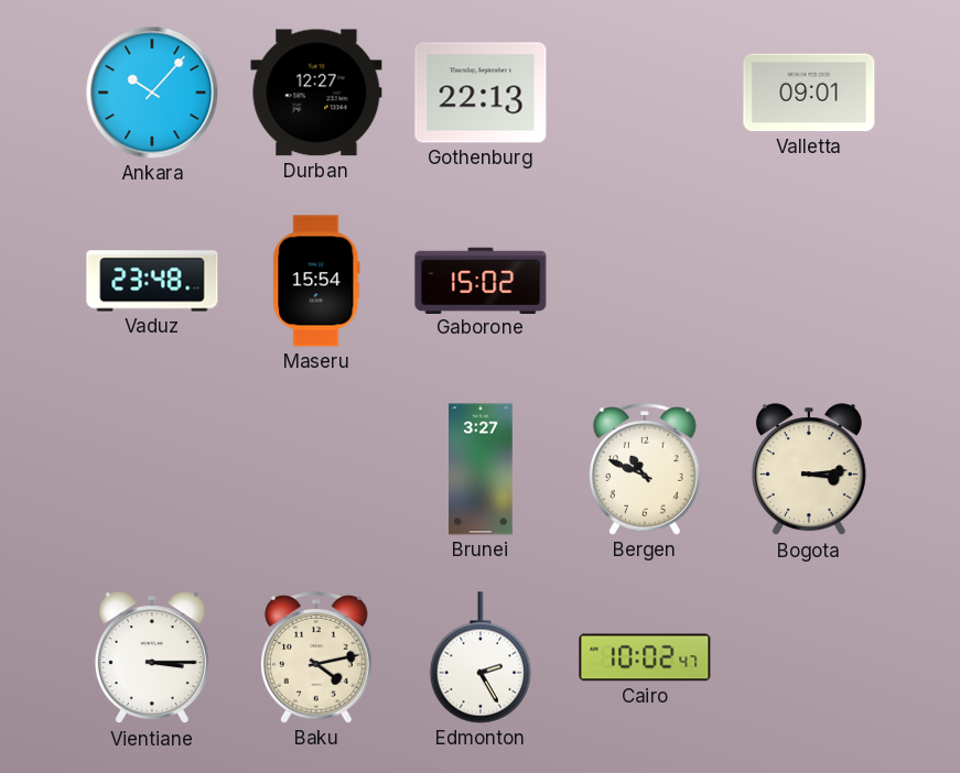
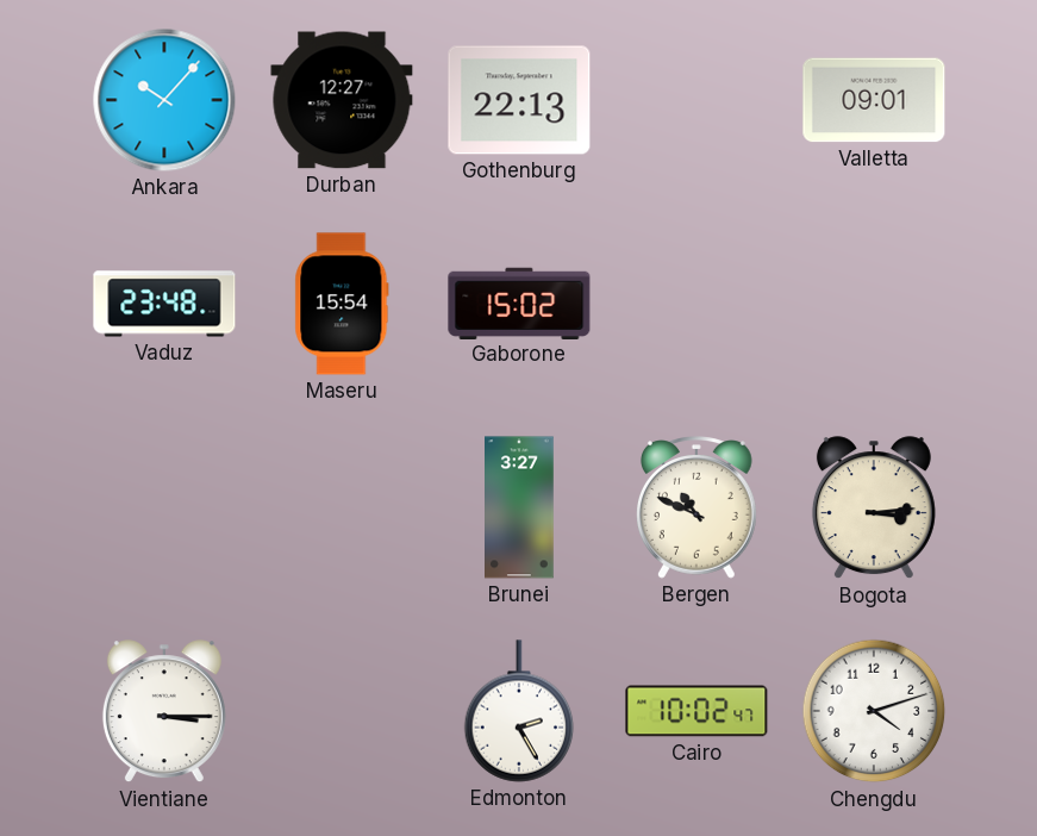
Baku: 4:13 -> none (317, 657)
Chengdu: none -> 4:12 (874, 711)
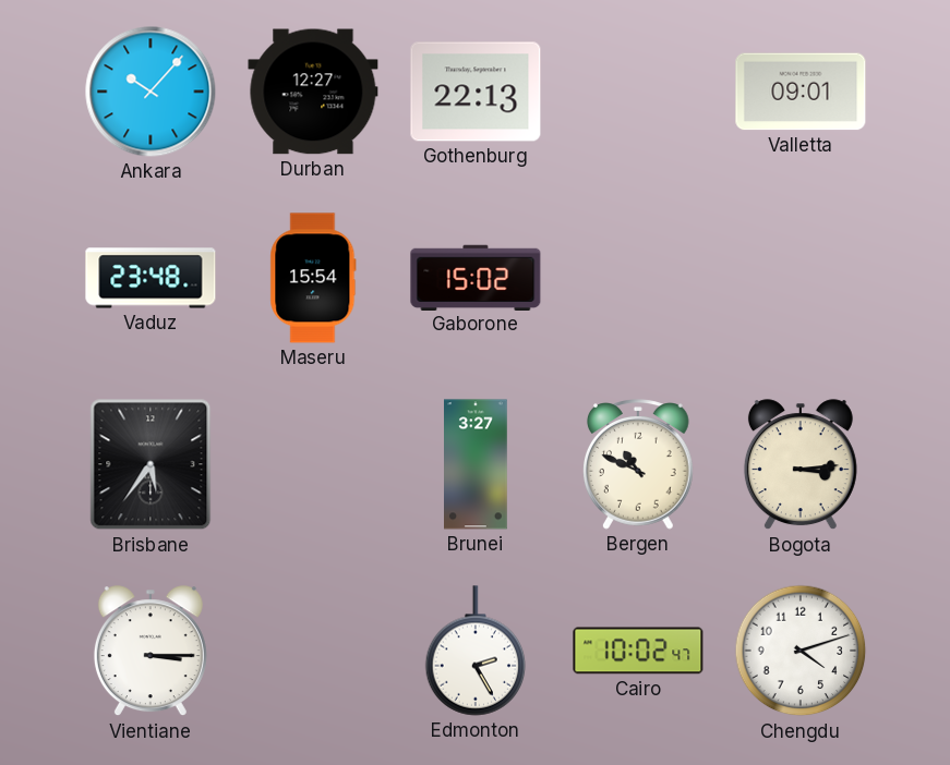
Brisbane: none -> 5:36 (151, 464)
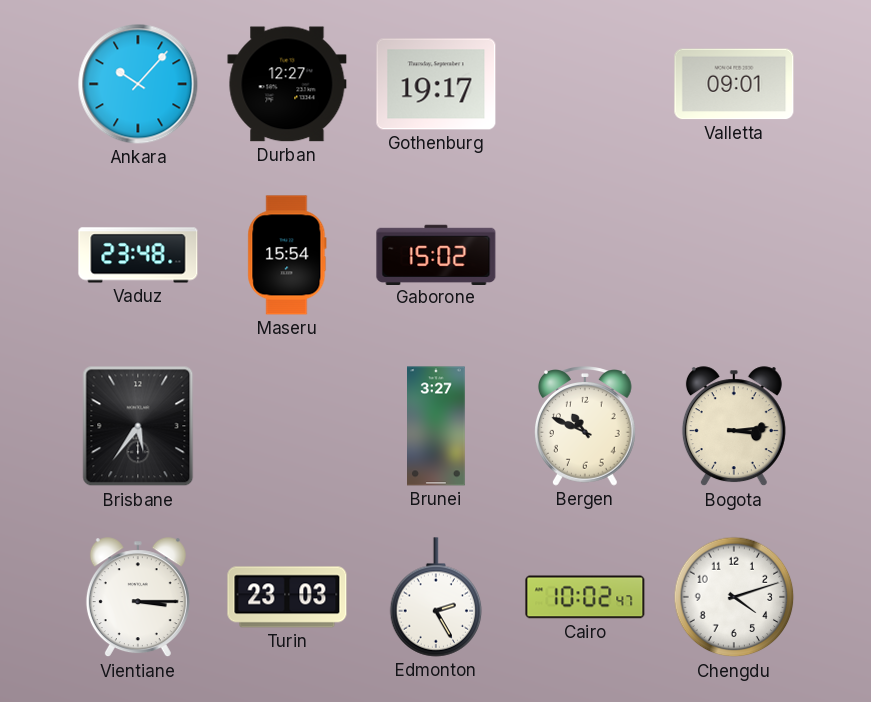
Gothenburg: 22:13 -> 19:17 (436, 84)
Turin: none -> 23:03 (287, 597)
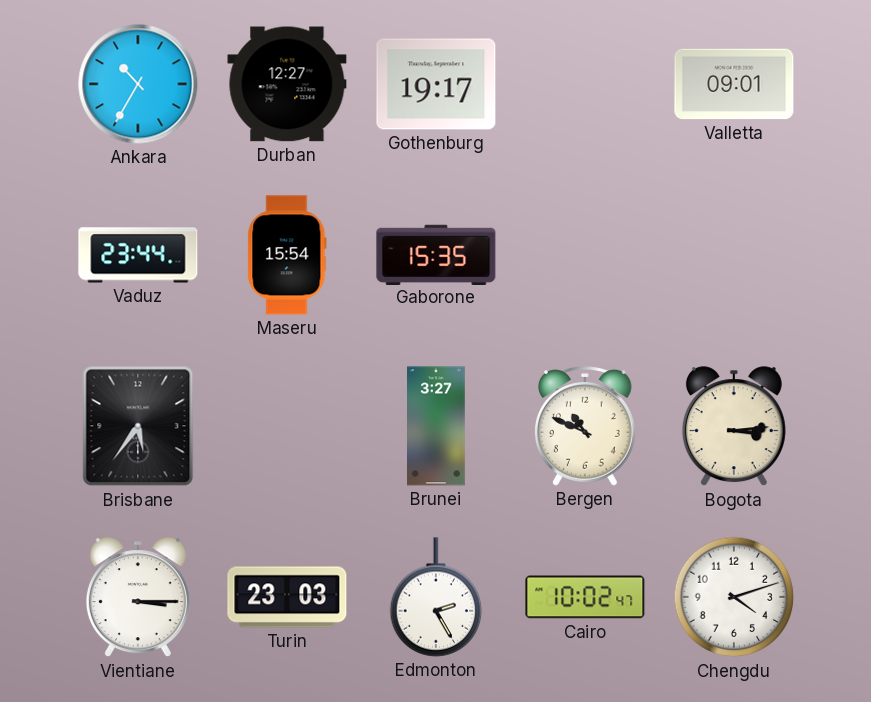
Ankara: 10:07 -> 10:35 (138, 84)
Vaduz: 23:48 -> 23:44 (138, 255)
Gaborone: 15:02 -> 15:35 (436, 254)
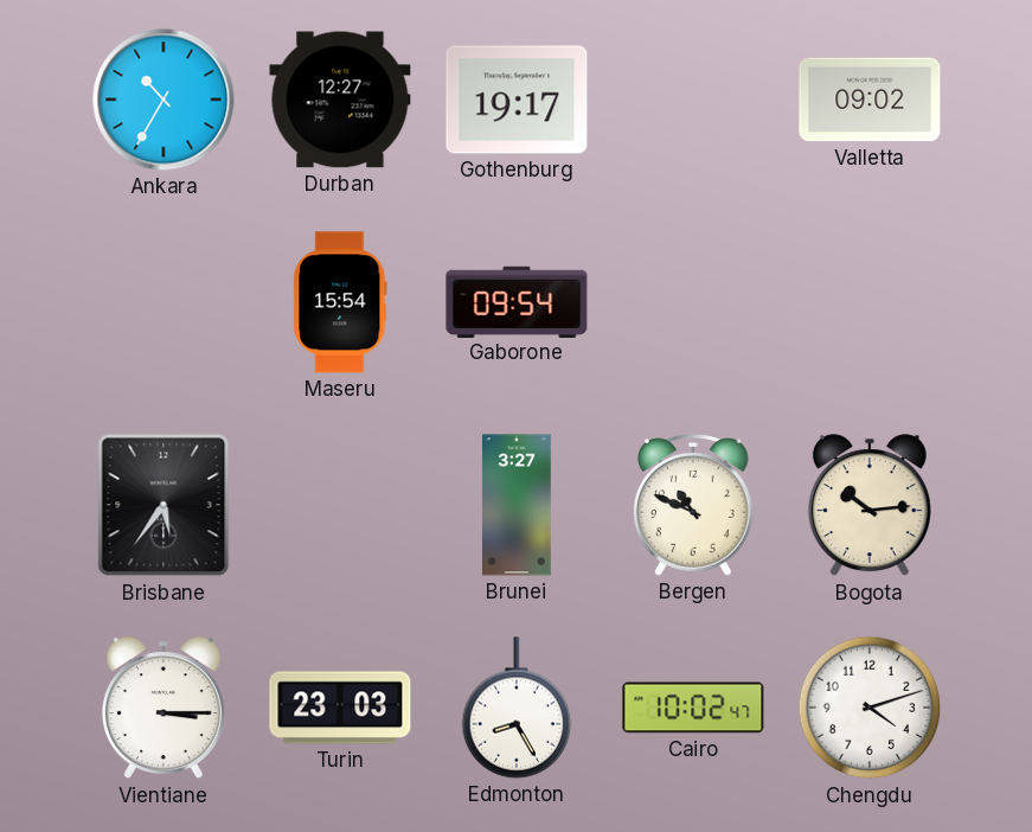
Valletta: 09:01 -> 09:02 (870, 100)
Vaduz: 23:44 -> none (138, 255)
Gaborone: 15:35 -> 09:54 (517, 301)
Bogota: 3:14 -> 10:14 (870, 506)
Edmonton: 2:25 -> 8:25 (517, 708)
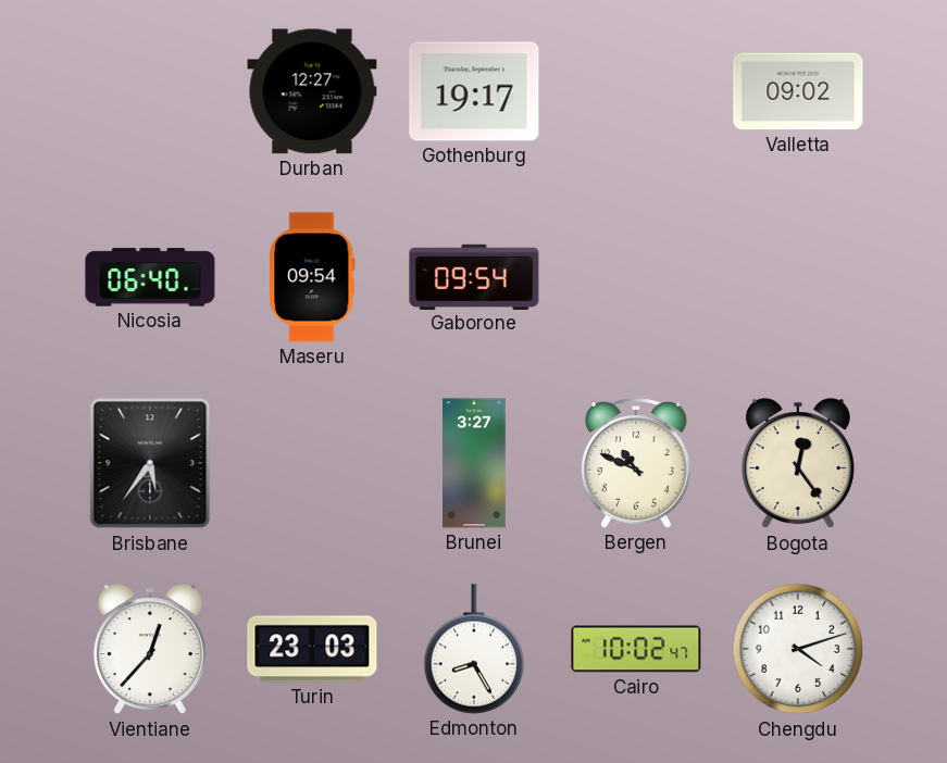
Ankara: 10:35 -> none (164, 100)
Nicosia: none -> 06:40 (150, 277)
Maseru: 15:54 -> 09:54 (312, 277)
Bogota: 10:14 -> 12:24 (798, 464)
Vientiane: 3:15 -> 12:37 (150, 650)
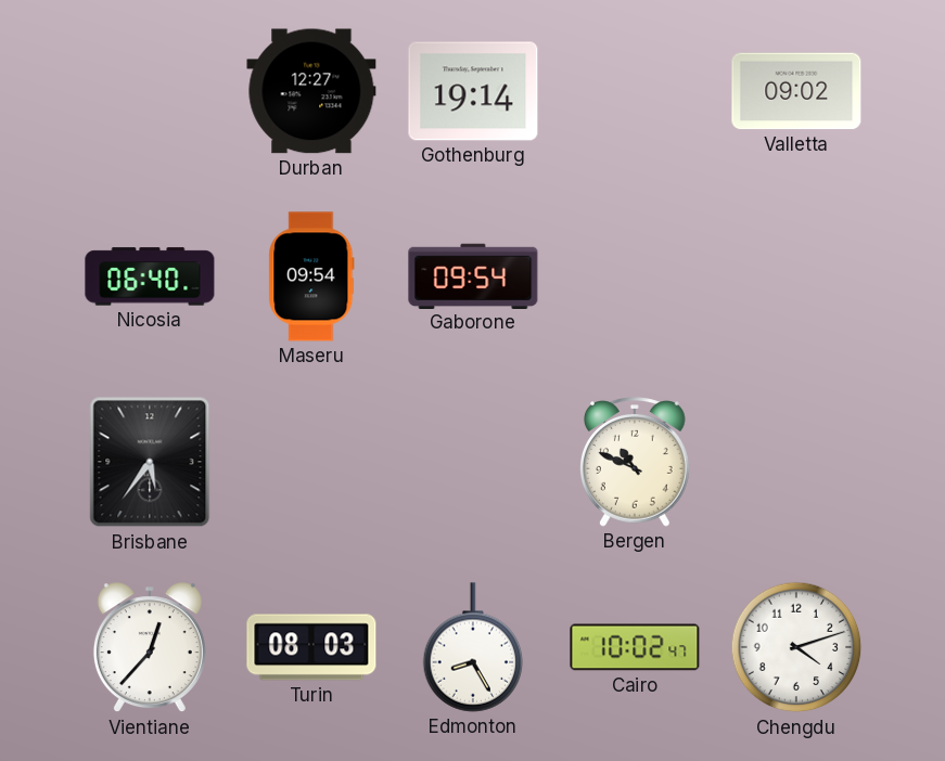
Gothenburg: 19:17 -> 19:14 (473, 91)
Brunei: 3:27 -> none (474, 463)
Bogota: 12:24 -> none (798, 464)
Turin: 23:03 -> 08:03 (311, 647)
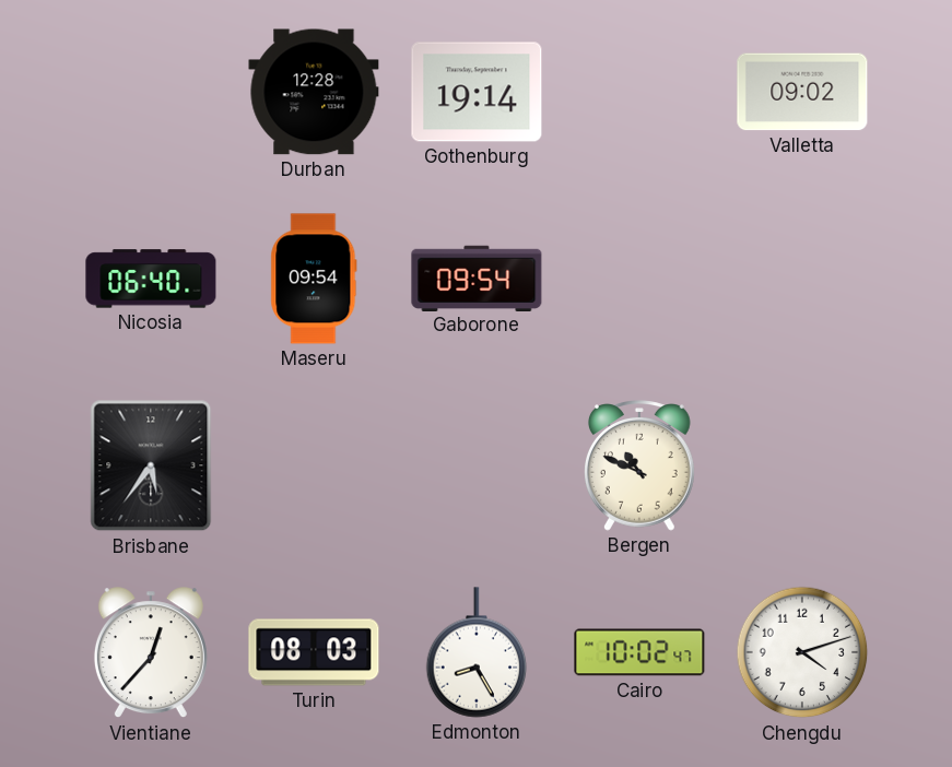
Durban: 12:27 -> 12:28 (314, 92)
